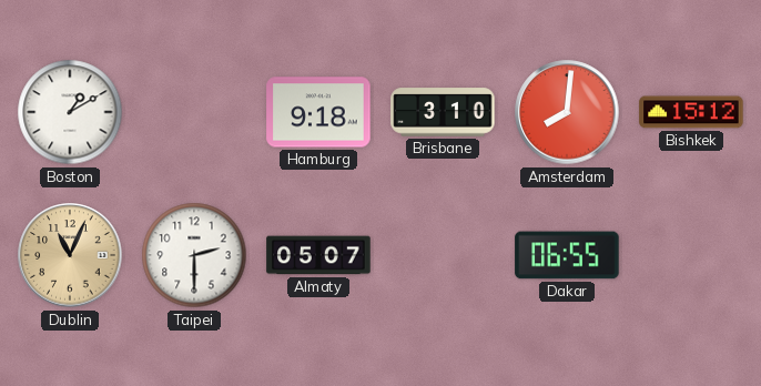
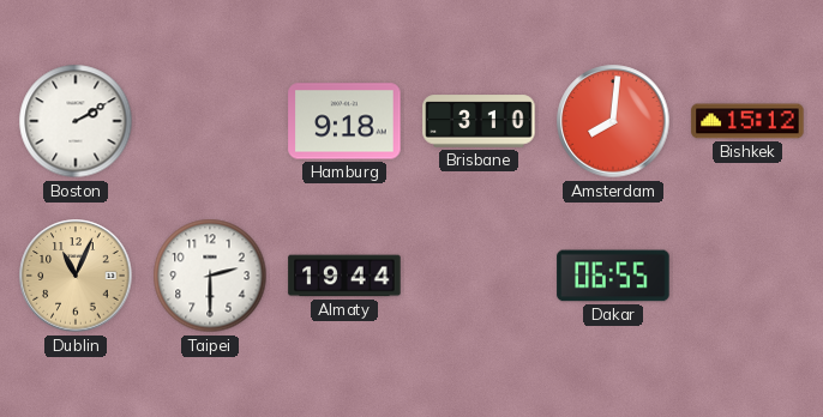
Boston: 1:10 -> 2:10 (76, 121)
Almaty: 05:07 -> 19:44 (344, 276)
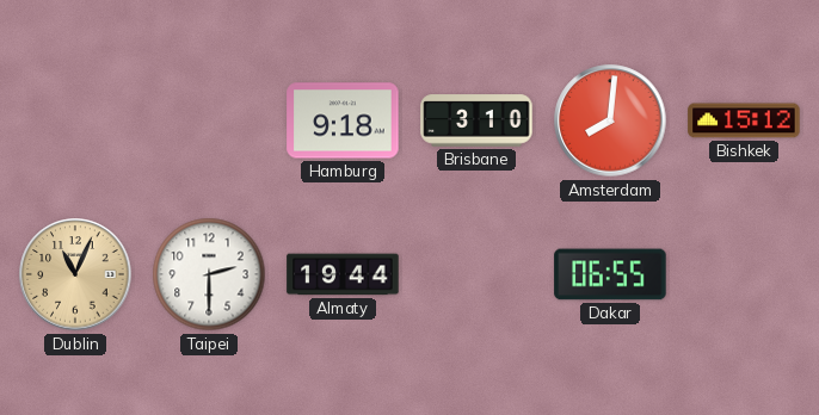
Boston: 2:10 -> none (76, 121)
